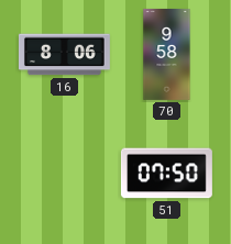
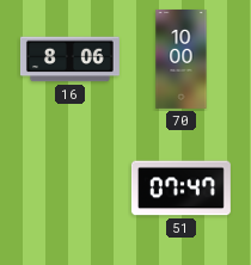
70: 9:58 -> 10:00 (182, 58)
51: 07:50 -> 07:47 (180, 189)
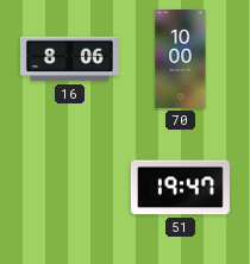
51: 07:47 -> 19:47 (180, 188)
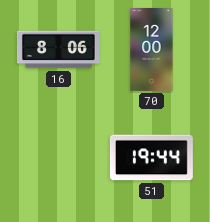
70: 10:00 -> 12:00 (152, 49)
51: 19:47 -> 19:44 (151, 158)
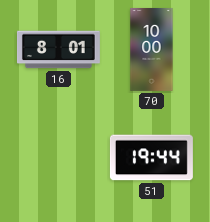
16: 8:06 -> 8:01 (58, 50)
70: 12:00 -> 10:00 (152, 49)
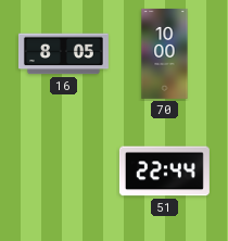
16: 8:01 -> 8:05 (63, 54)
51: 19:44 -> 22:44 (164, 172)
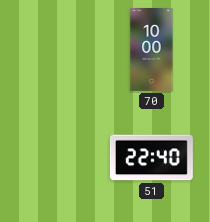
16: 8:05 -> none (63, 54)
51: 22:44 -> 22:40 (151, 158)
